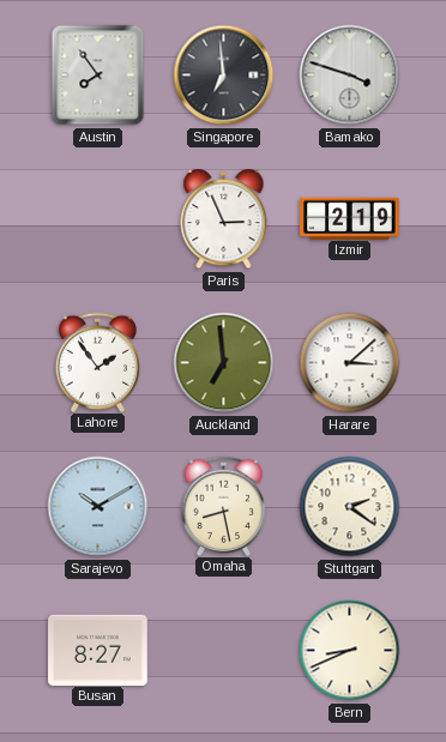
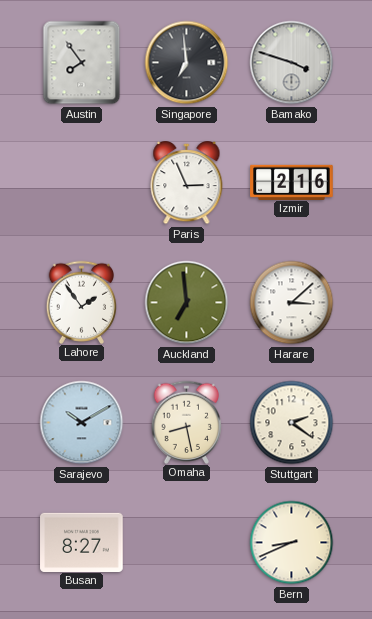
Izmir: 2:19 -> 2:16 (292, 182)
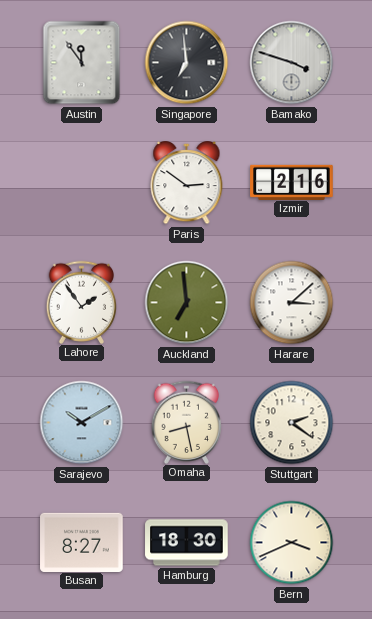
Austin: 7:54 -> 11:54 (82, 63)
Paris: 2:56 -> 2:51 (187, 184)
Hamburg: none -> 18:30 (187, 543)
Bern: 8:41 -> 3:41 (292, 543)
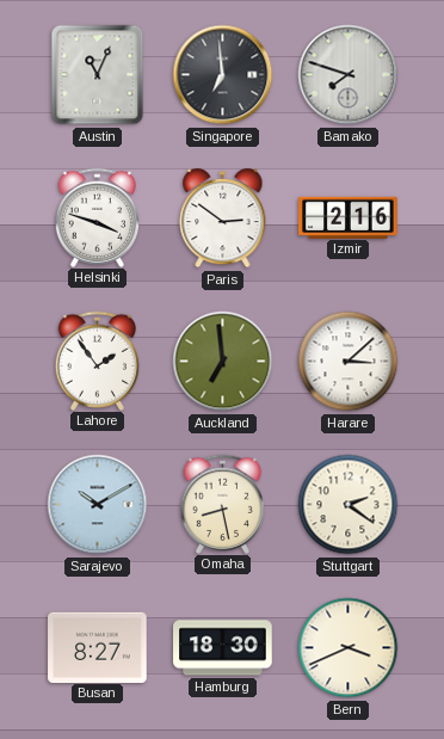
Austin: 11:54 -> 11:04 (98, 75)
Bamako: 3:48 -> 7:48 (349, 75)
Helsinki: none -> 3:48 (98, 217)
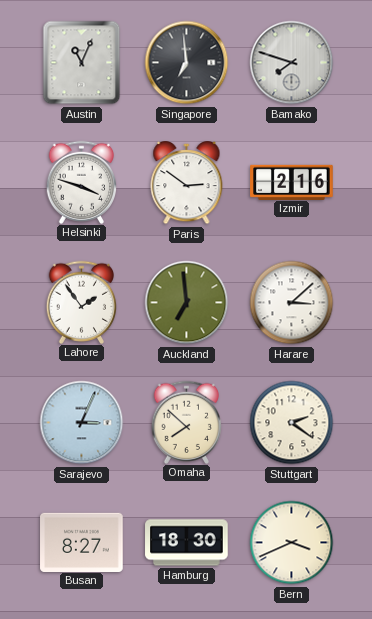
Sarajevo: 10:10 -> 3:04 (82, 423)
Omaha: 8:28 -> 7:52 (187, 422)
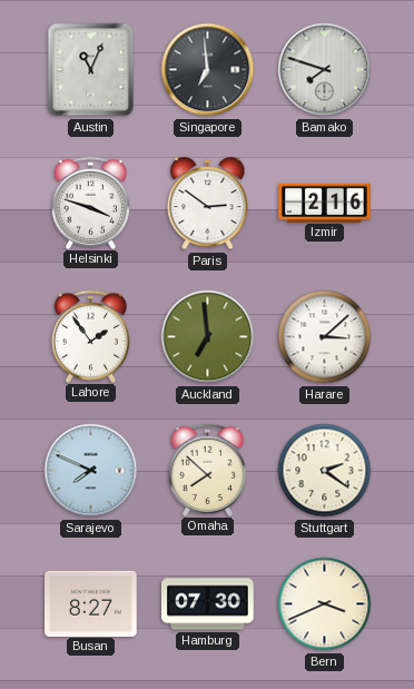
Sarajevo: 3:04 -> 7:49 (91, 471)
Hamburg: 18:30 -> 07:30 (208, 604)
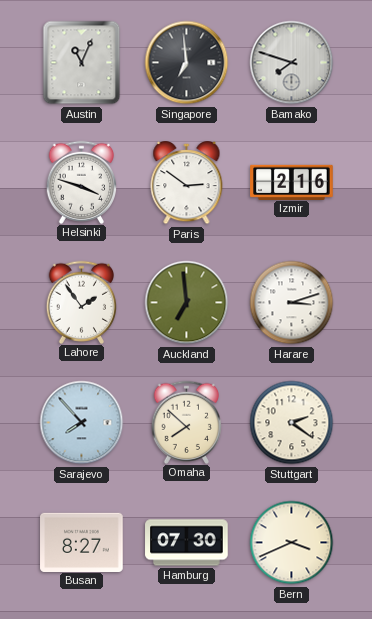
Harare: 3:08 -> 3:12 (292, 303)
Sarajevo: 7:49 -> 7:53 (82, 423)
